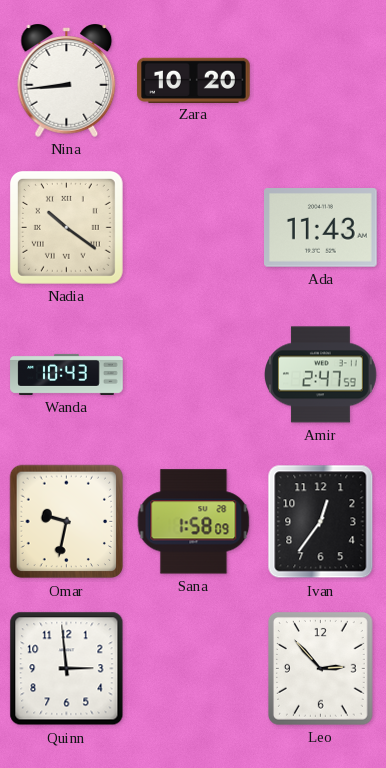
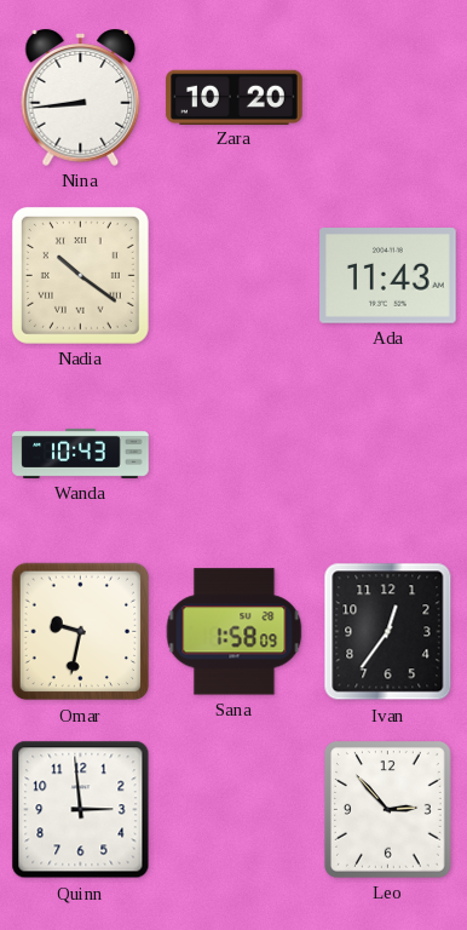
Amir: 2:47 -> none (321, 375)
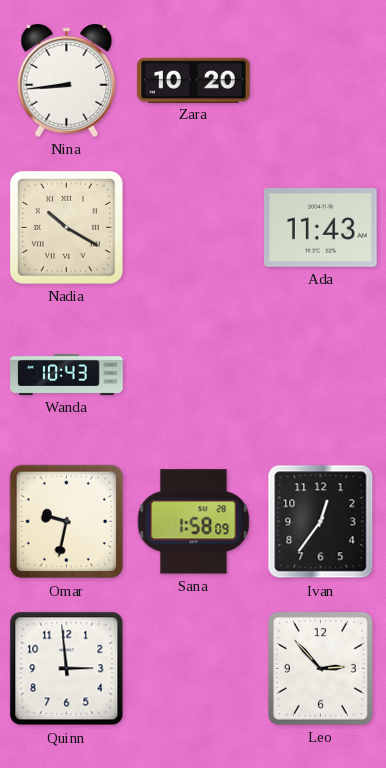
Nadia: 10:21 -> 10:20 (66, 227)
